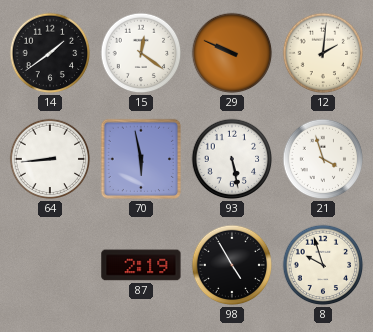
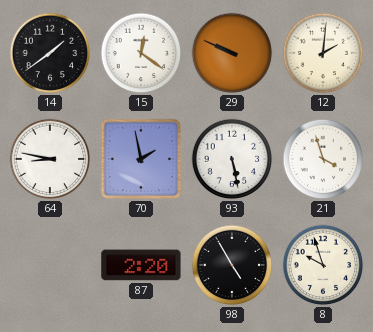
64: 8:44 -> 8:47 (50, 159)
70: 5:58 -> 1:58 (141, 159)
87: 2:19 -> 2:20 (141, 265)
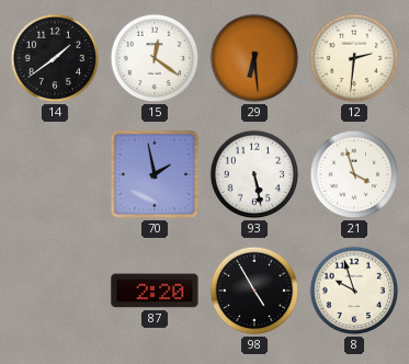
29: 9:49 -> 6:29 (254, 58)
12: 2:01 -> 2:31 (354, 58)
64: 8:47 -> none (50, 159)
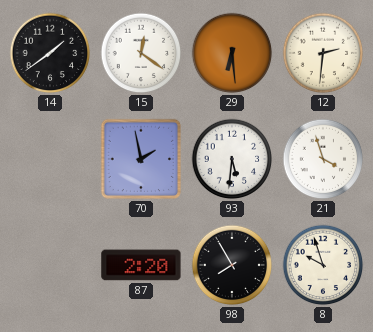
93: 5:28 -> 5:31 (232, 159)
98: 4:55 -> 7:55 (232, 265)
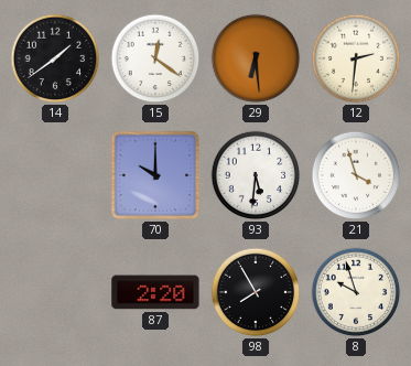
70: 1:58 -> 10:00 (155, 175)
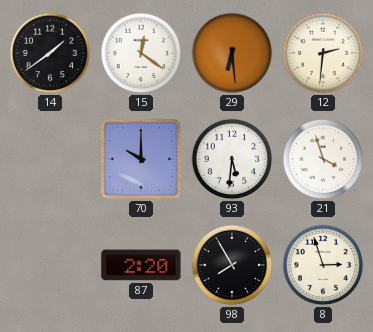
8: 9:57 -> 2:57 (323, 265)
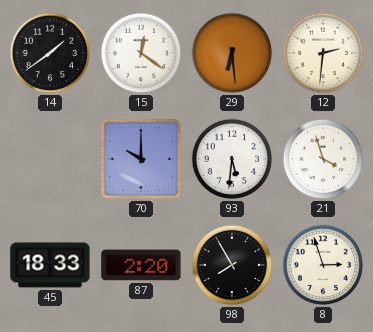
45: none -> 18:33 (50, 265)
